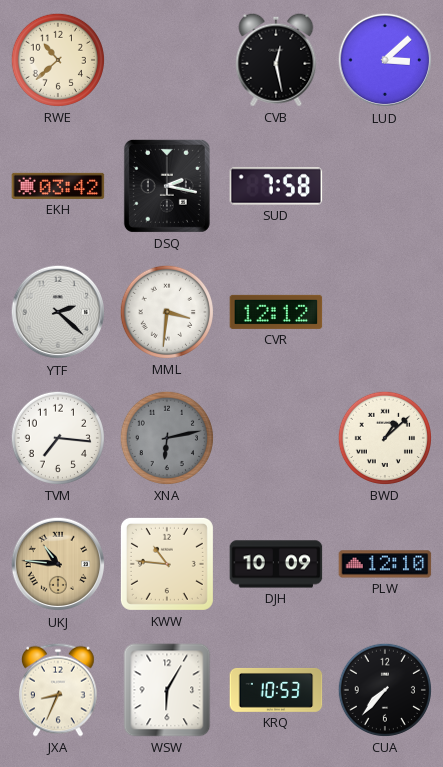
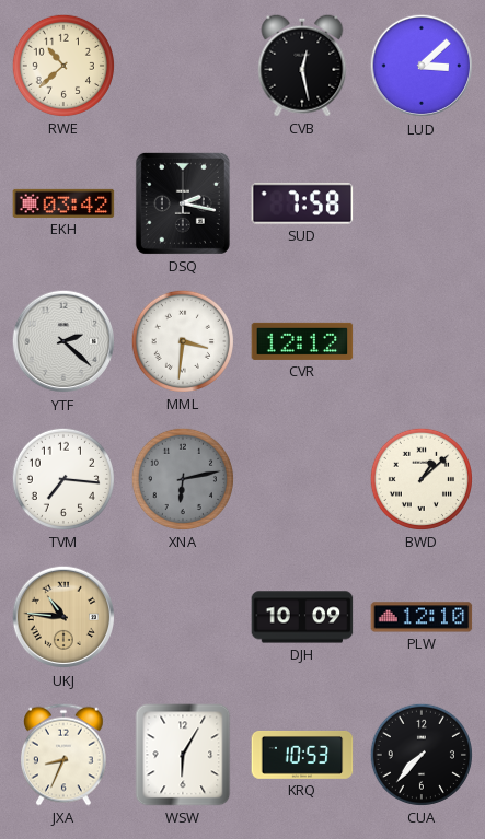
KWW: 10:46 -> none (167, 564)
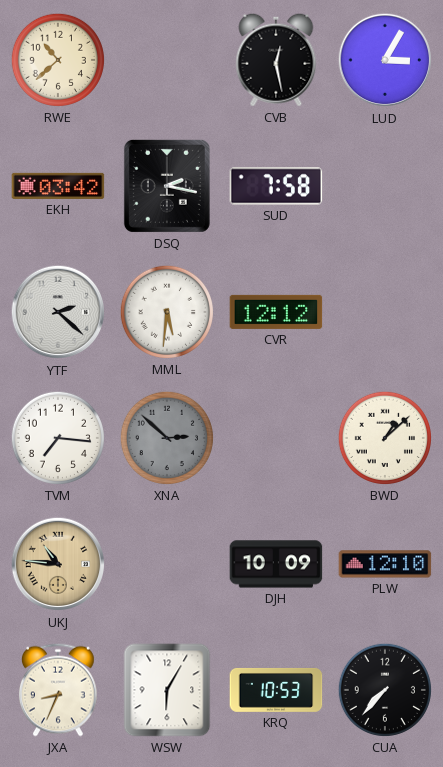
LUD: 3:08 -> 3:05 (385, 60)
MML: 3:31 -> 5:31 (167, 312)
XNA: 6:13 -> 2:52 (167, 438)
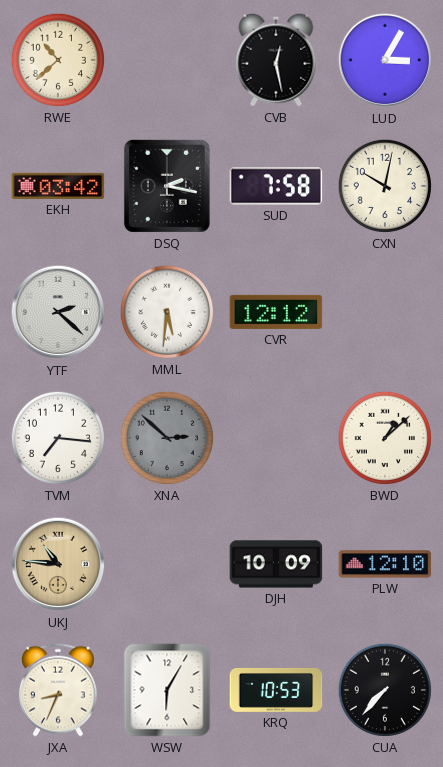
CXN: none -> 10:02 (385, 186)
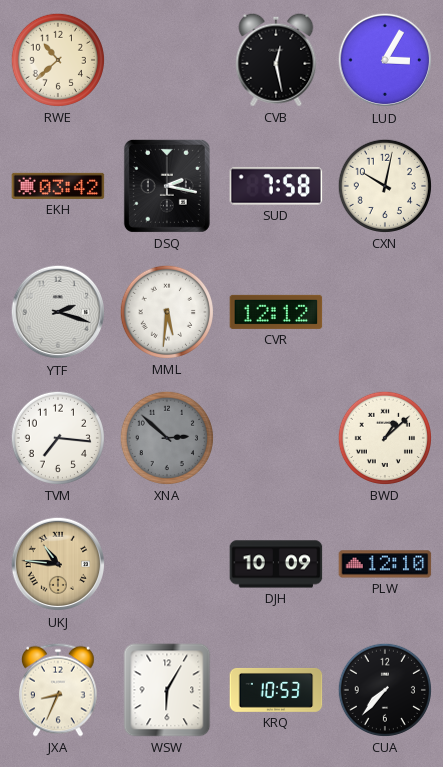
YTF: 2:22 -> 2:18 (58, 312)
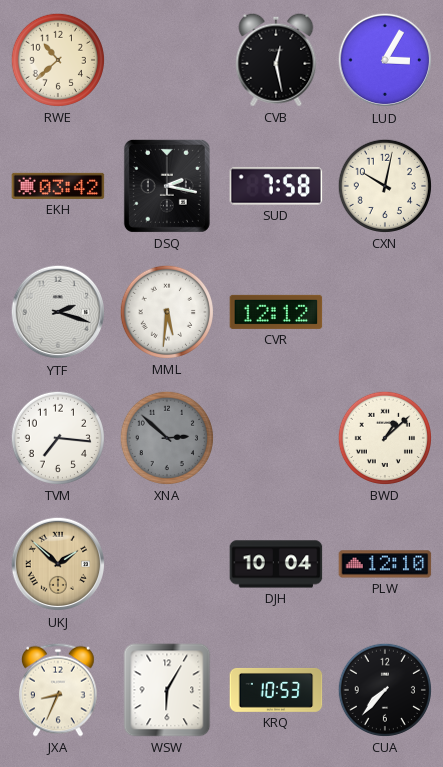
UKJ: 10:46 -> 1:52 (58, 564)
DJH: 10:09 -> 10:04 (276, 564)
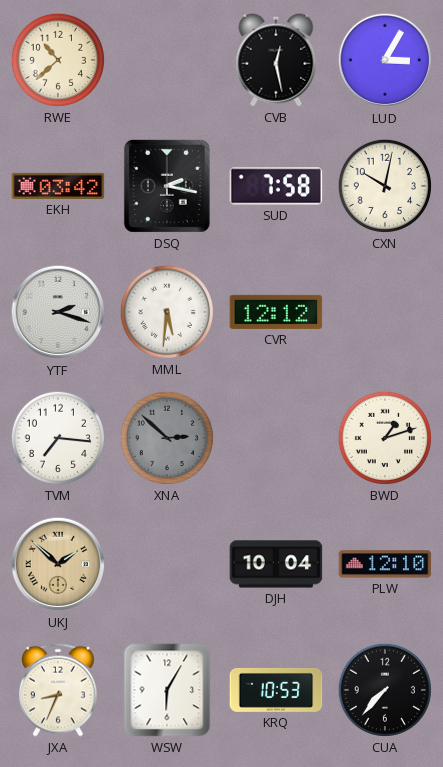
BWD: 1:08 -> 1:12 (385, 438)
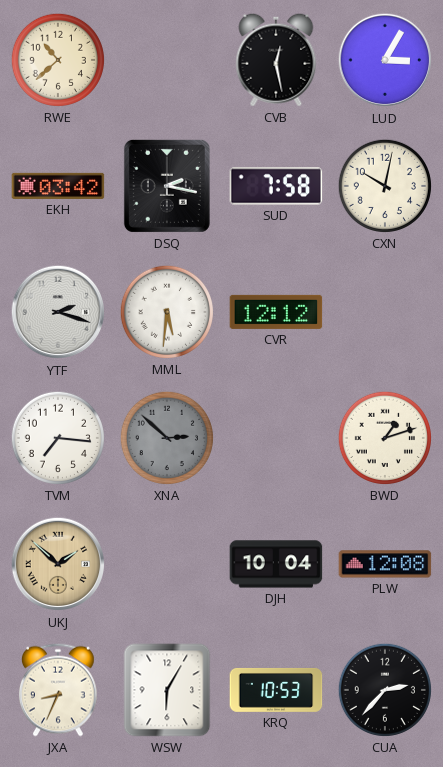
PLW: 12:10 -> 12:08 (385, 564)
CUA: 7:37 -> 2:37 (385, 690)
